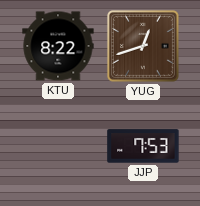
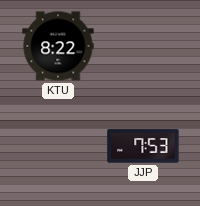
YUG: 12:42 -> none (143, 46)
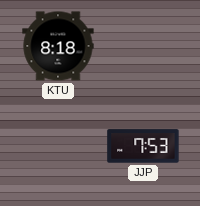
KTU: 8:22 -> 8:18 (58, 46)
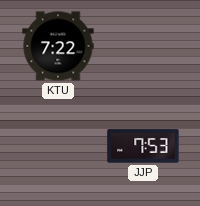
KTU: 8:18 -> 7:22 (58, 46)
